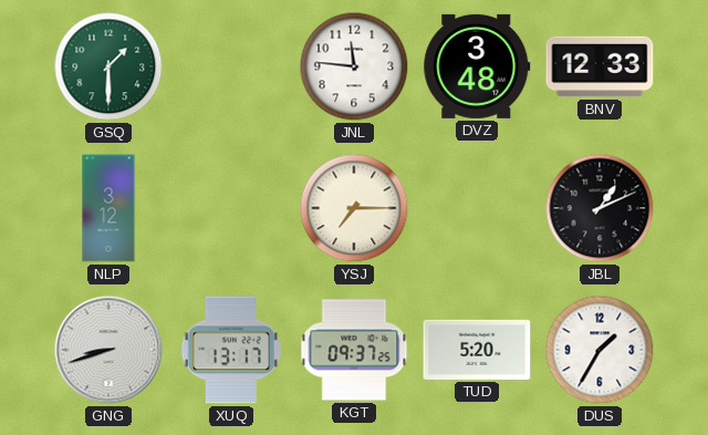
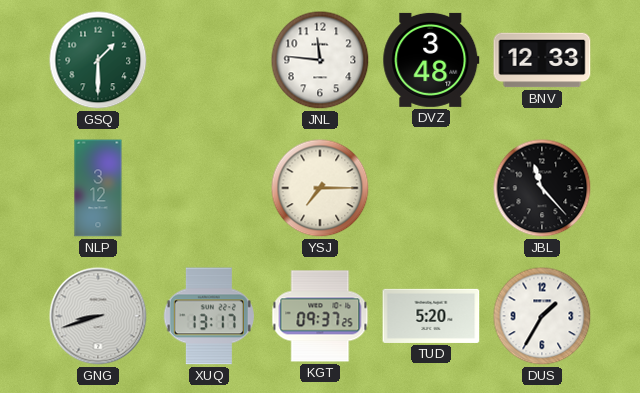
JBL: 1:11 -> 11:23 (542, 188)
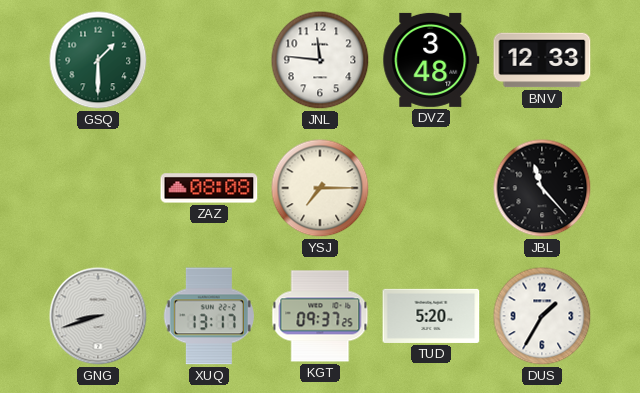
NLP: 3:12 -> none (98, 188)
ZAZ: none -> 08:08 (209, 188)
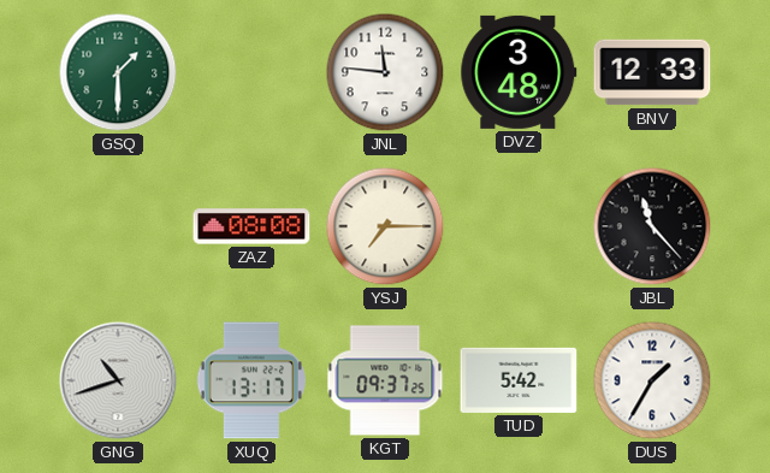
GNG: 8:42 -> 10:42 (118, 380)
TUD: 5:20 -> 5:42 (519, 380)
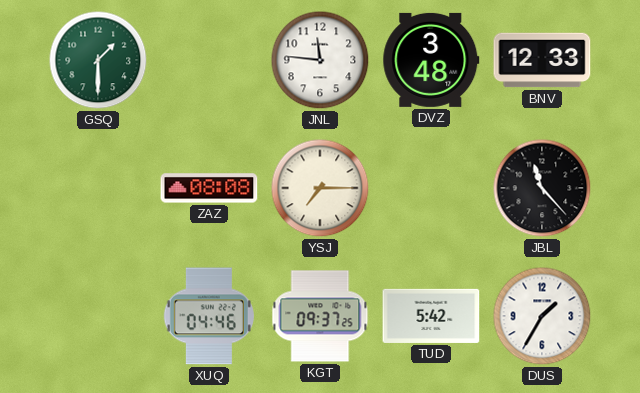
GNG: 10:42 -> none (118, 380)
XUQ: 13:17 -> 04:46 (209, 316)
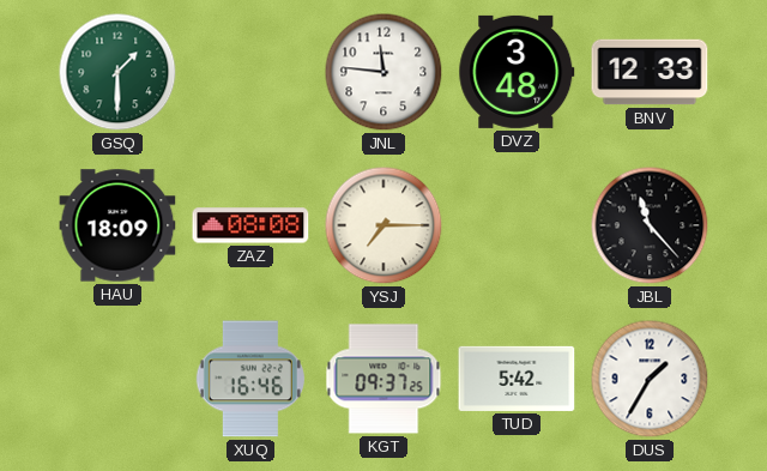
HAU: none -> 18:09 (117, 225)
XUQ: 04:46 -> 16:46 (250, 379)
